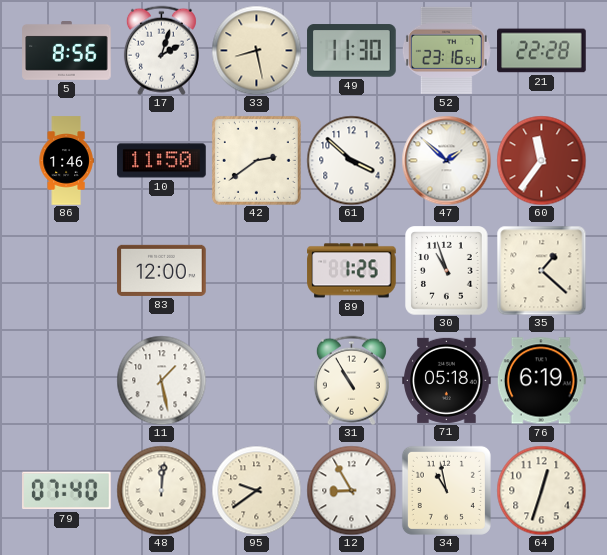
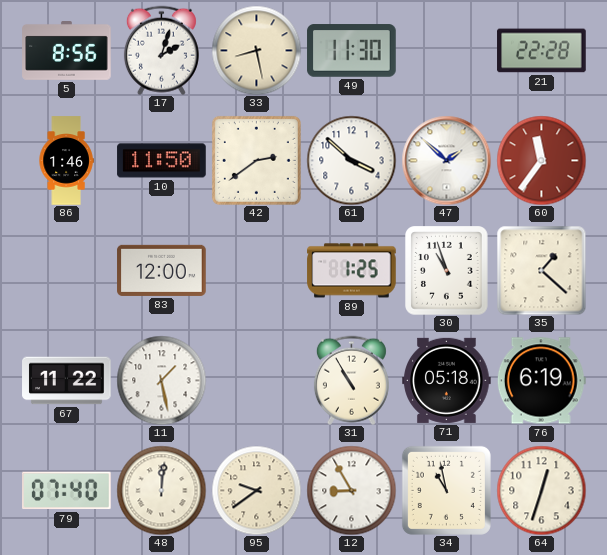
52: 23:16 -> none (446, 50)
67: none -> 11:22 (67, 381)
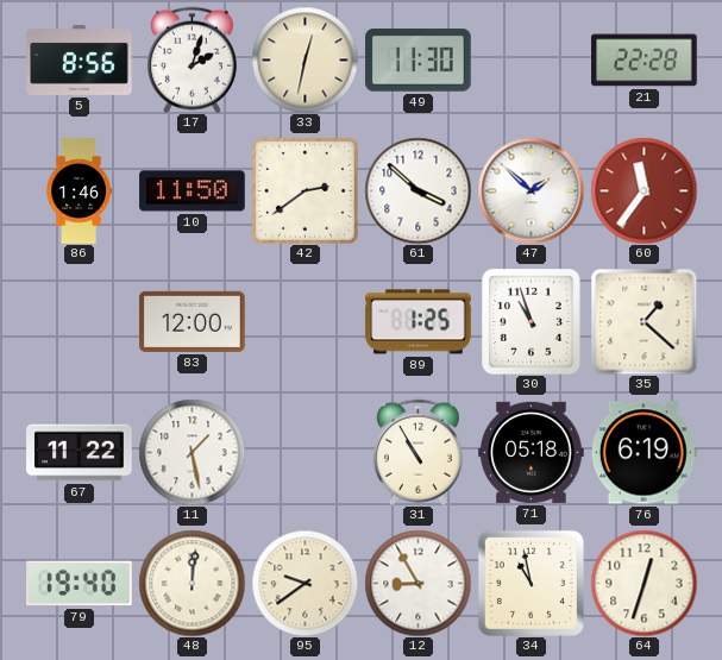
33: 8:28 -> 12:32 (305, 59)
79: 07:40 -> 19:40 (80, 584)
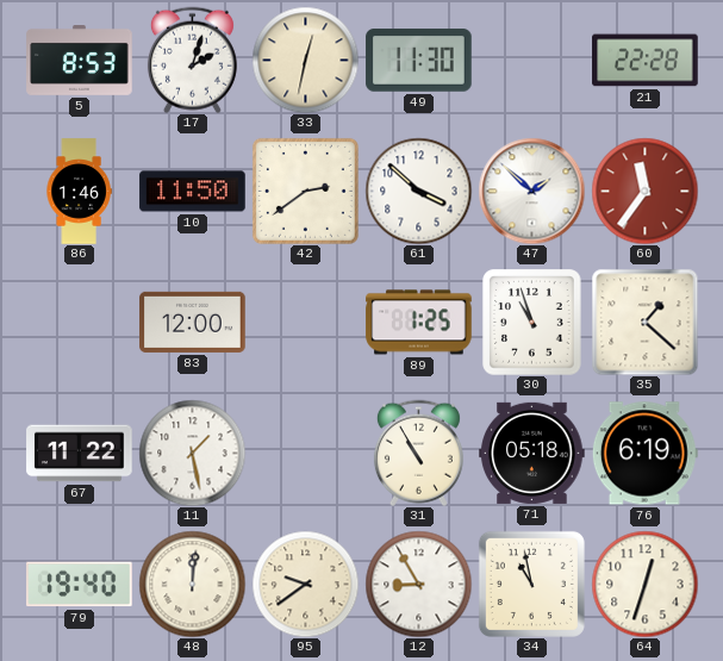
5: 8:56 -> 8:53 (80, 61)
